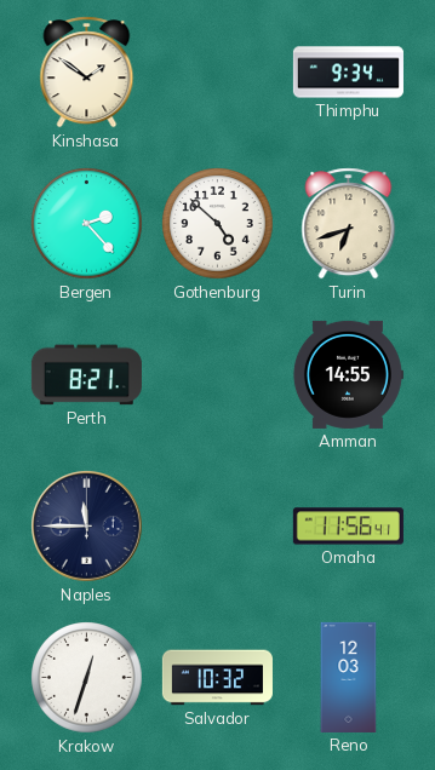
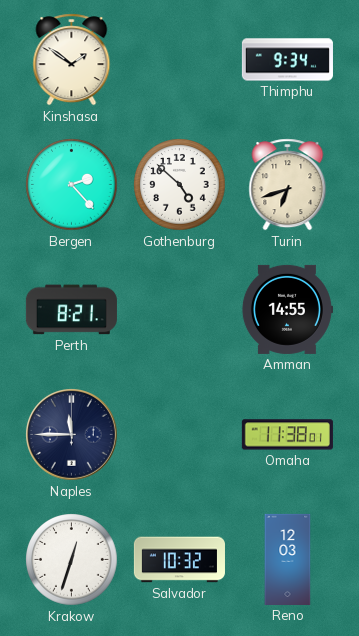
Omaha: 11:56 -> 11:38 (287, 435)
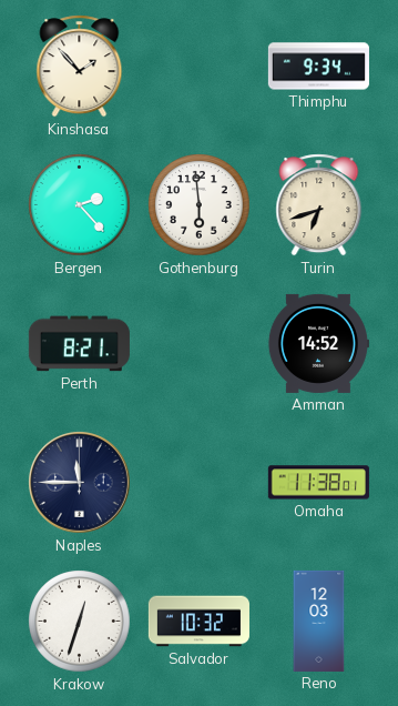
Kinshasa: 1:51 -> 1:53 (80, 67)
Gothenburg: 4:52 -> 5:59 (200, 205)
Amman: 14:55 -> 14:52 (318, 343)
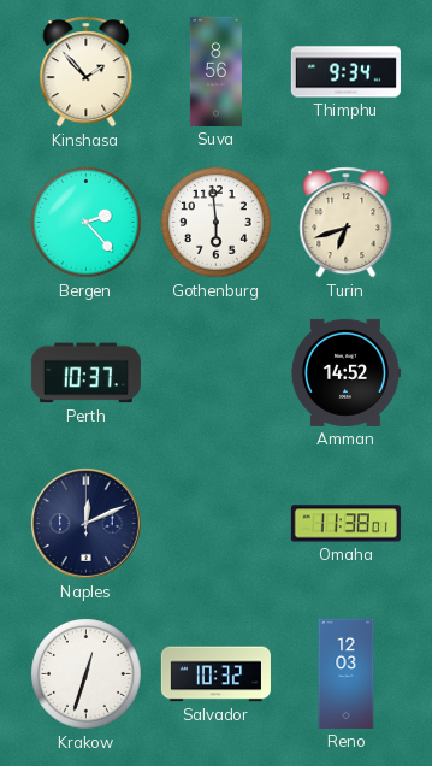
Suva: none -> 8:56 (215, 71)
Perth: 8:21 -> 10:37 (85, 373)
Naples: 11:45 -> 12:11 (87, 524)
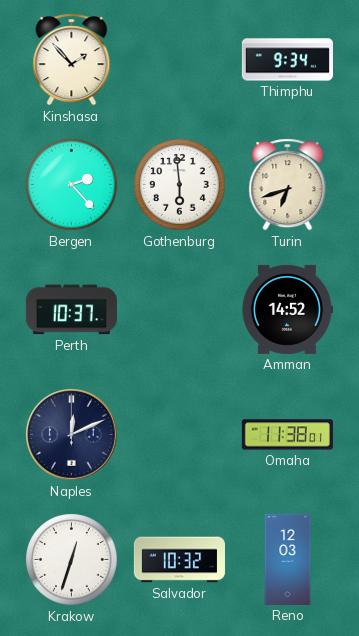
Suva: 8:56 -> none (215, 71)
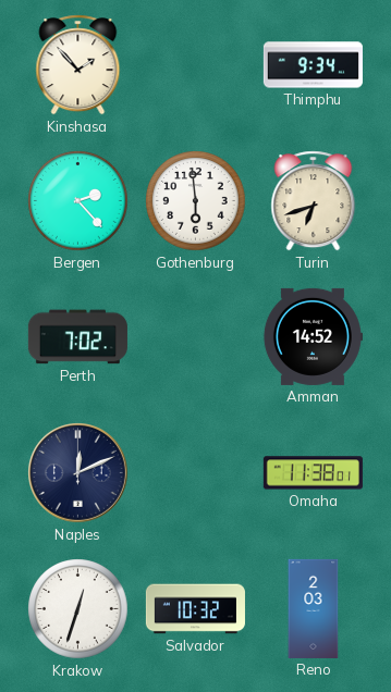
Perth: 10:37 -> 7:02 (77, 337)
Reno: 12:03 -> 2:03 (314, 608)
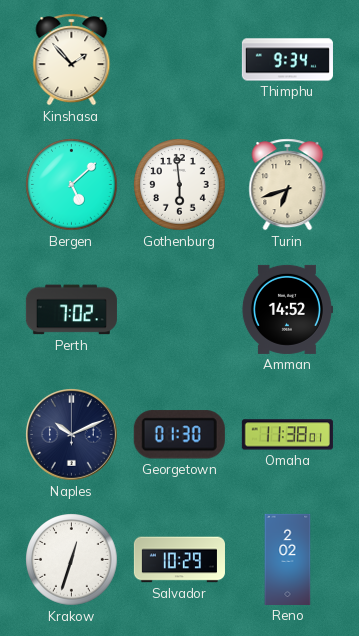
Bergen: 2:23 -> 5:08 (72, 185)
Naples: 12:11 -> 10:11 (72, 435)
Georgetown: none -> 01:30 (179, 435)
Salvador: 10:32 -> 10:29 (179, 560)
Reno: 2:03 -> 2:02 (288, 559)
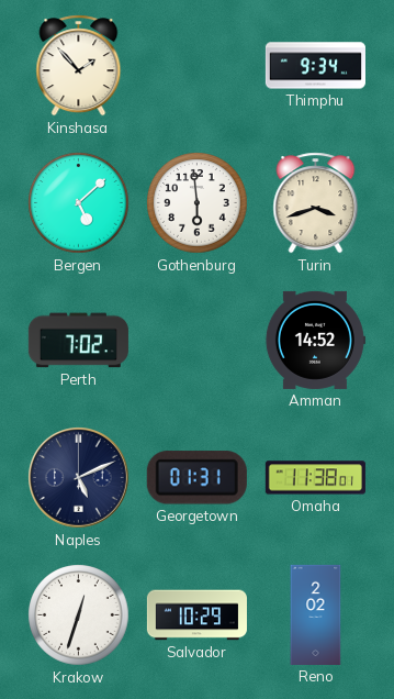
Turin: 6:42 -> 3:42 (316, 203)
Naples: 10:11 -> 5:11 (79, 478)
Georgetown: 01:30 -> 01:31 (196, 478)
